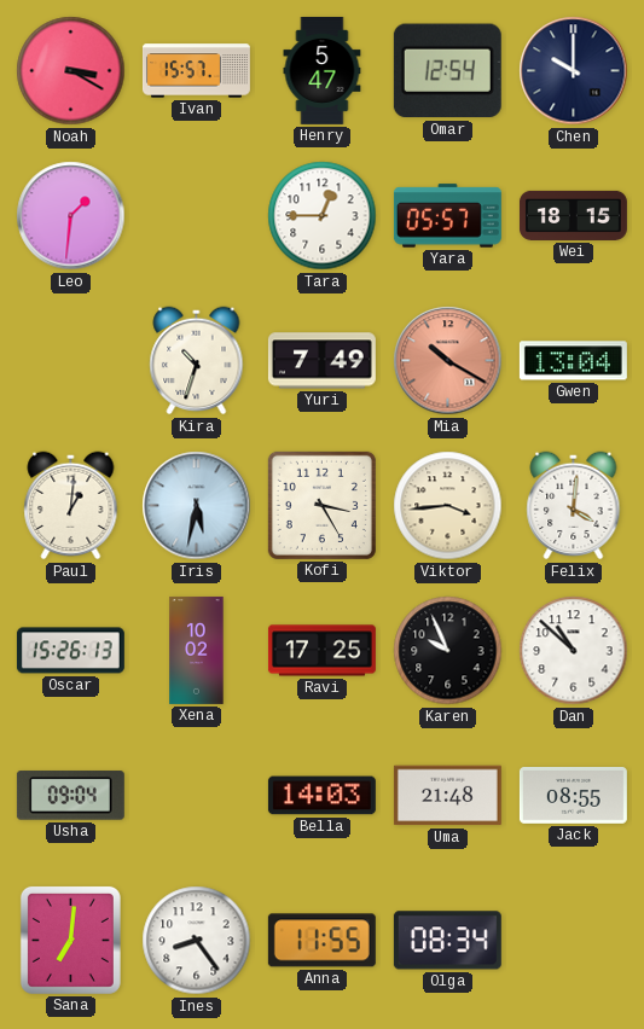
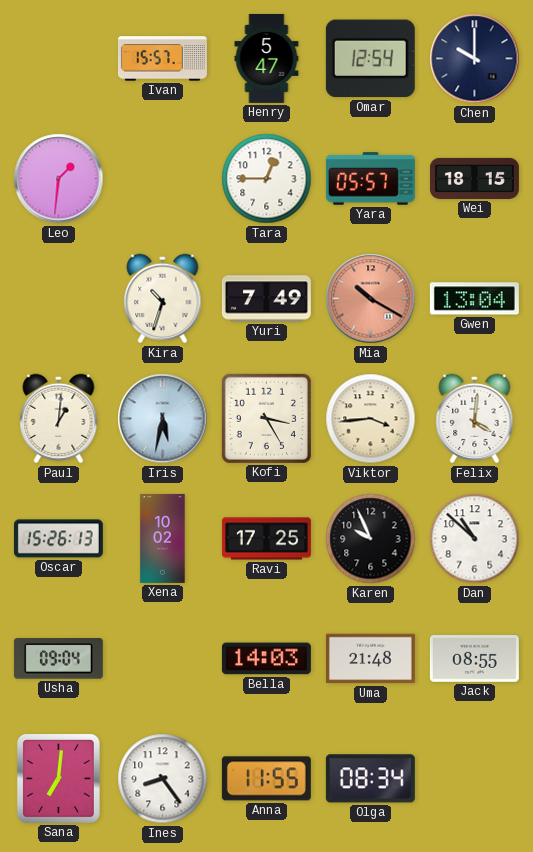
Noah: 3:20 -> none (71, 71)
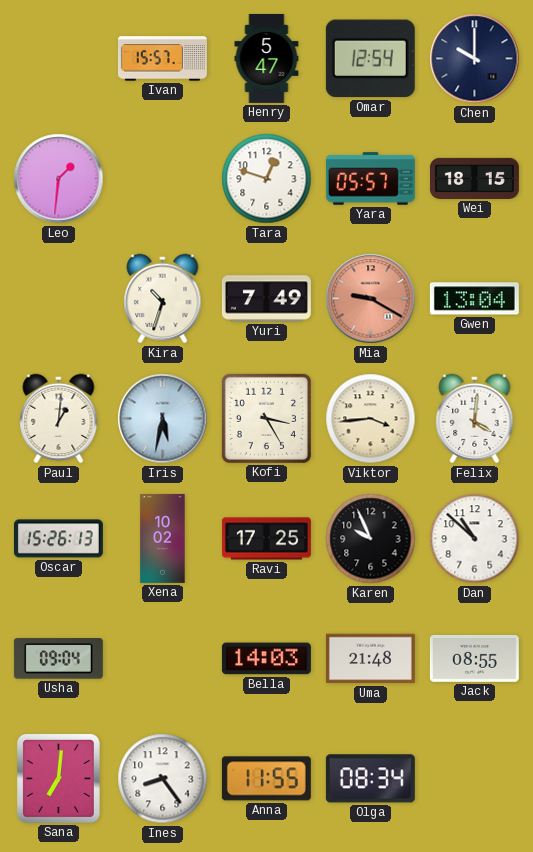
Tara: 12:45 -> 12:48 (267, 179)
Mia: 10:20 -> 9:20 (371, 299)
